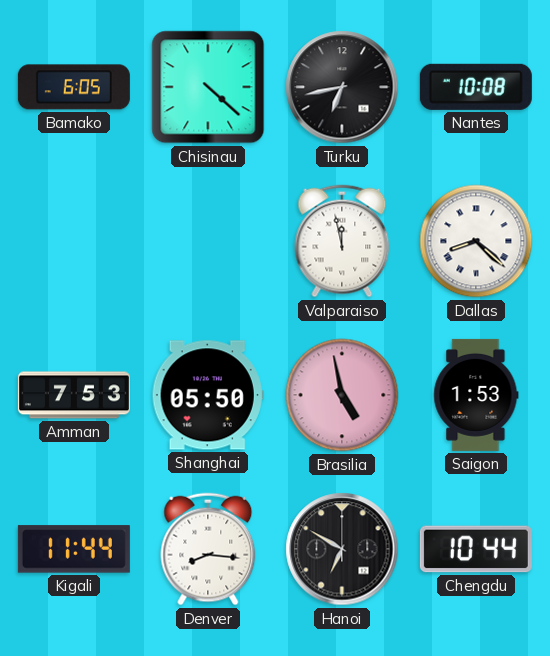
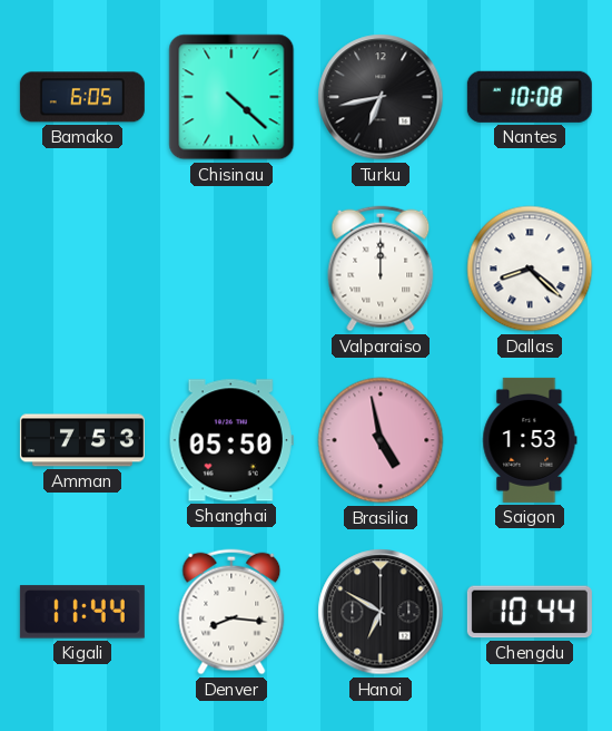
Valparaiso: 11:58 -> 12:00 (381, 269)
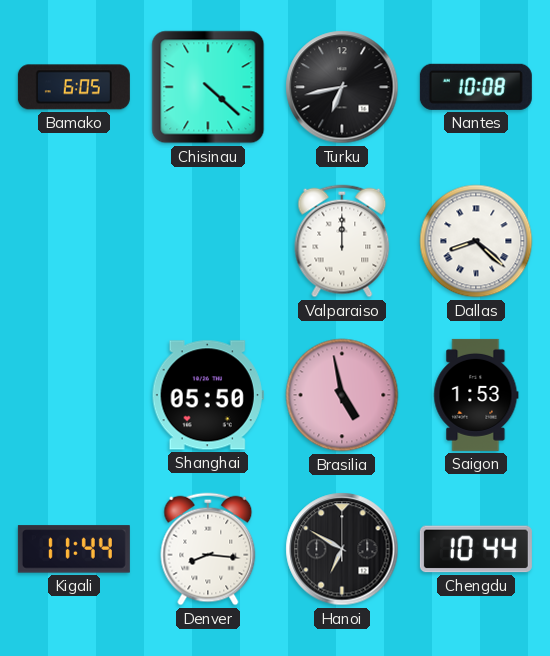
Amman: 7:53 -> none (82, 440)
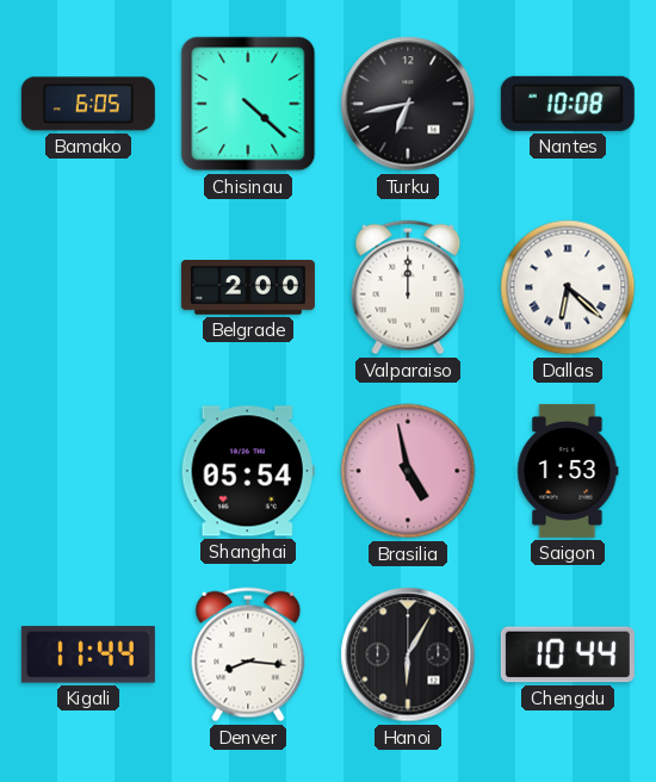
Belgrade: none -> 2:00 (248, 288)
Dallas: 8:22 -> 6:22 (568, 287)
Shanghai: 05:50 -> 05:54 (248, 471)
Hanoi: 6:50 -> 6:05 (408, 654)
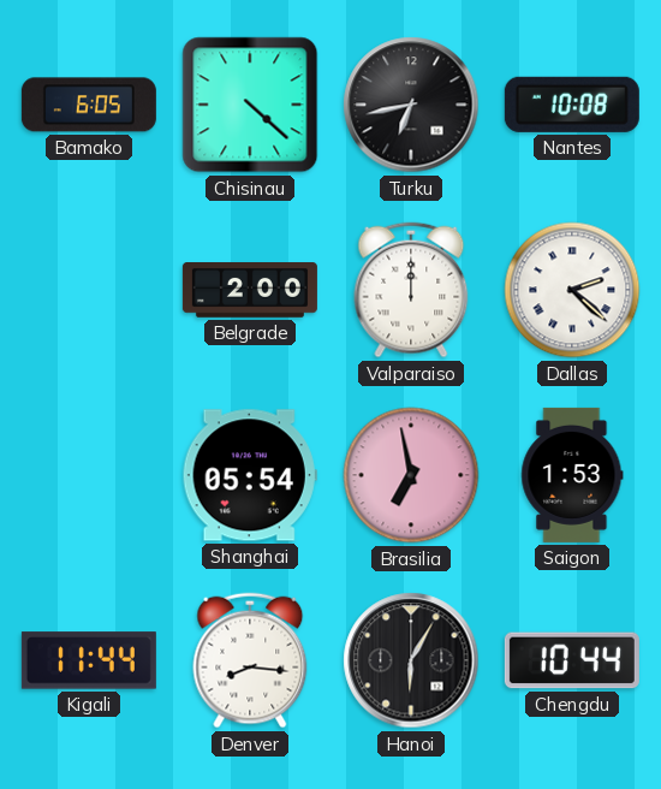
Dallas: 6:22 -> 2:22 (572, 290)
Brasilia: 4:58 -> 6:58 (411, 475)
